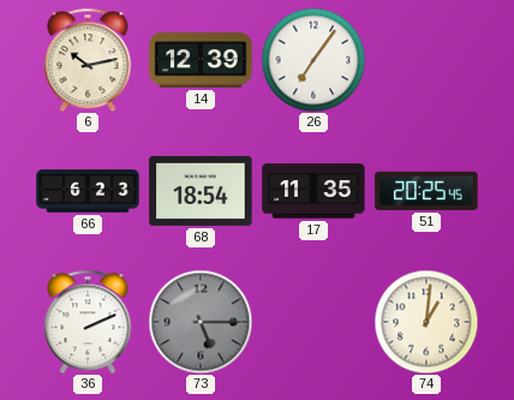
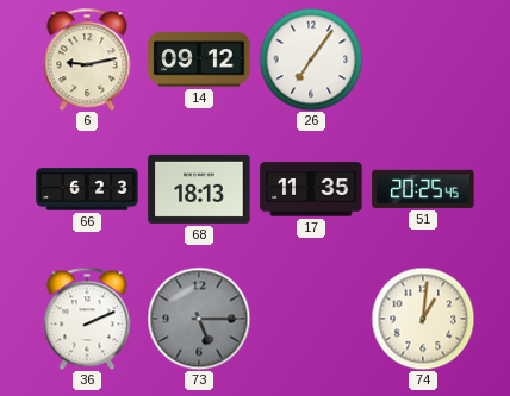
6: 10:13 -> 9:13 (87, 59)
14: 12:39 -> 09:12 (199, 59)
68: 18:54 -> 18:13 (199, 189)
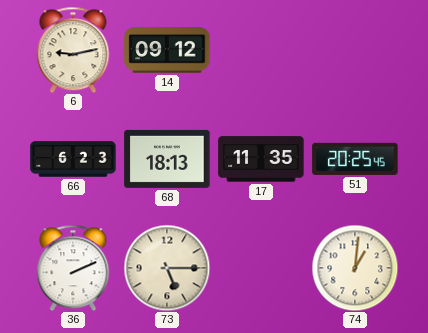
26: 7:06 -> none (311, 59)
73 dial: grey -> cream (167, 268)
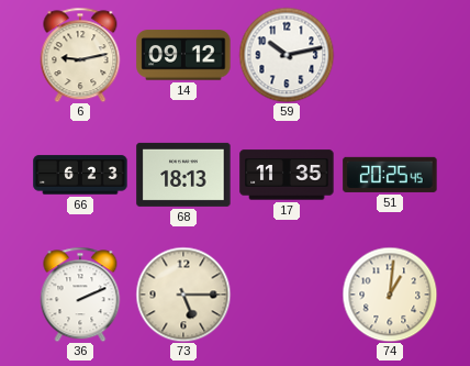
59: none -> 10:13 (287, 55)
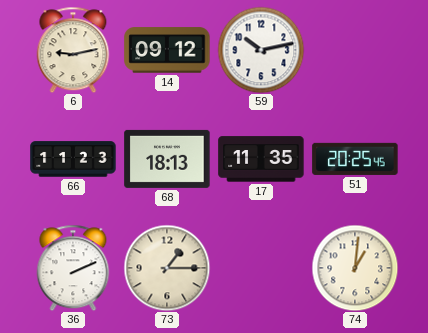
66: 6:23 -> 11:23 (73, 159)
73: 5:15 -> 1:15 (167, 268)
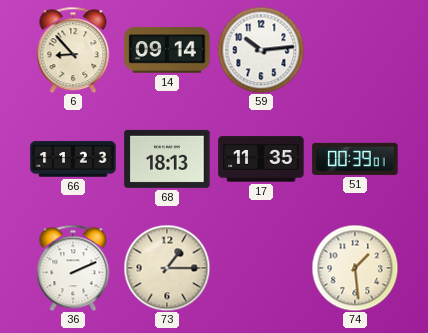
6: 9:13 -> 8:53 (73, 50)
14: 09:12 -> 09:14 (167, 50)
59: 10:13 -> 10:14 (261, 50)
51: 20:25 -> 00:39 (355, 159)
74: 1:01 -> 1:29 (355, 268)
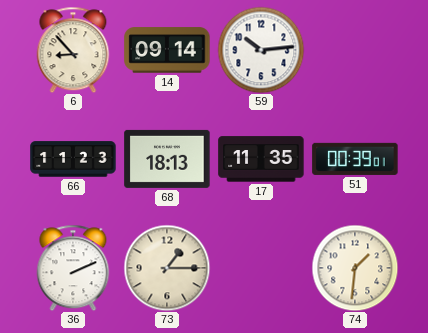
74: 1:29 -> 1:31 (355, 268)
